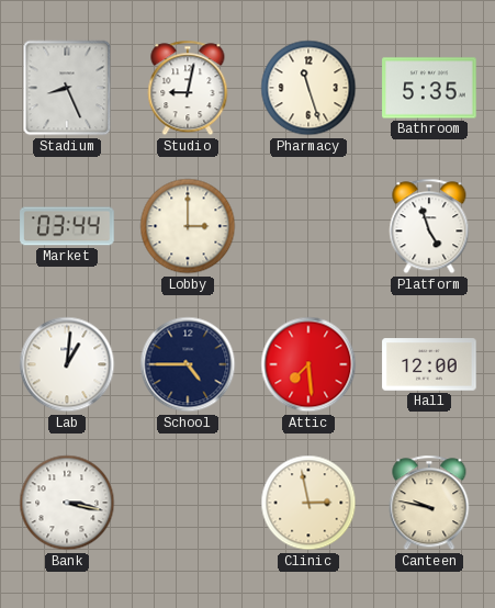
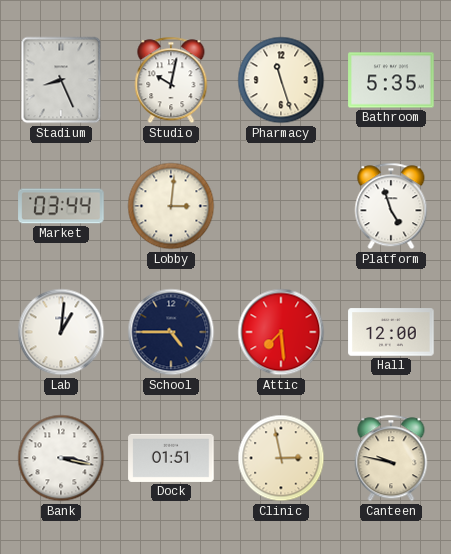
Studio: 9:02 -> 10:02 (171, 80)
Lobby: 3:00 -> 3:01 (171, 206)
Dock: none -> 01:51 (171, 458)
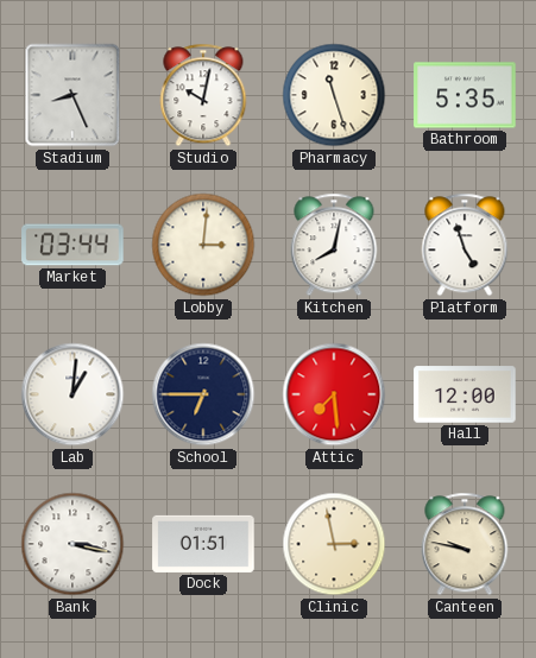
Kitchen: none -> 8:02 (334, 245)
School: 4:45 -> 6:45 (203, 394)
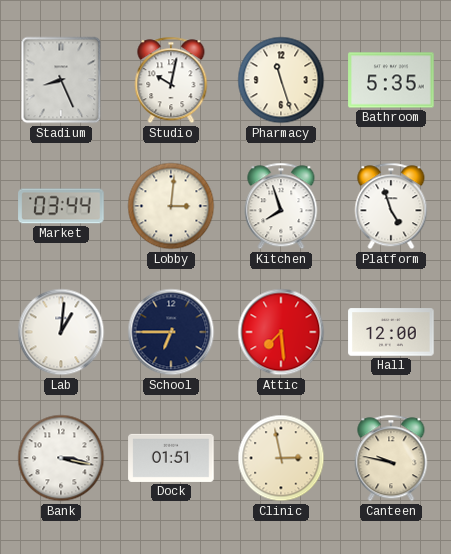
Kitchen: 8:02 -> 7:57 (281, 206)
